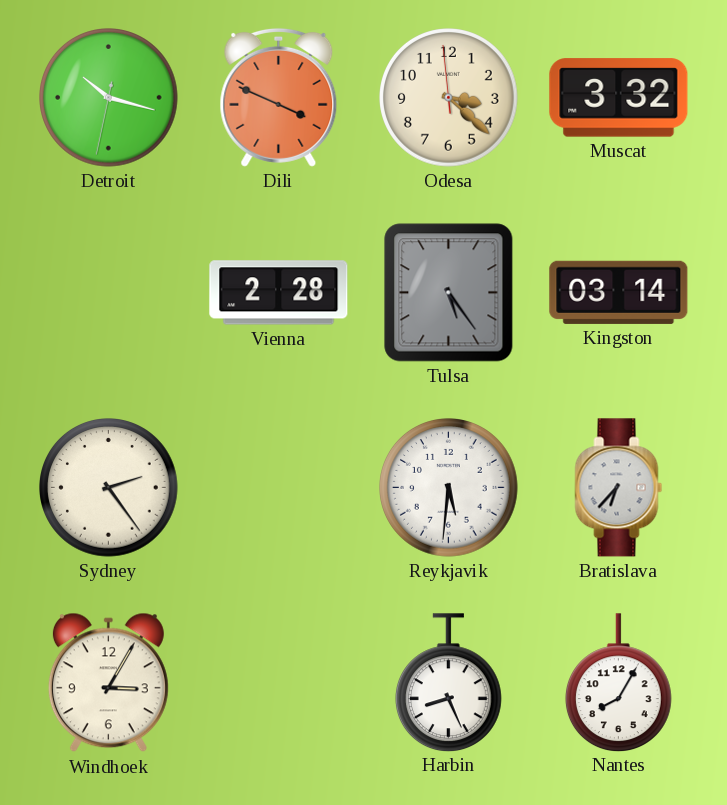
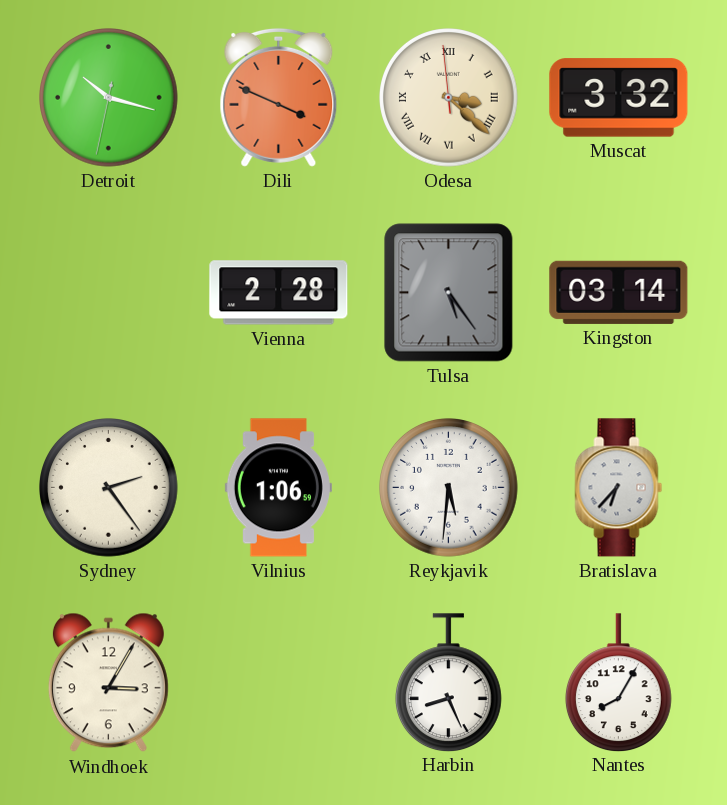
Odesa numerals: Arabic -> Roman (449, 98)
Vilnius: none -> 1:06 (278, 488)
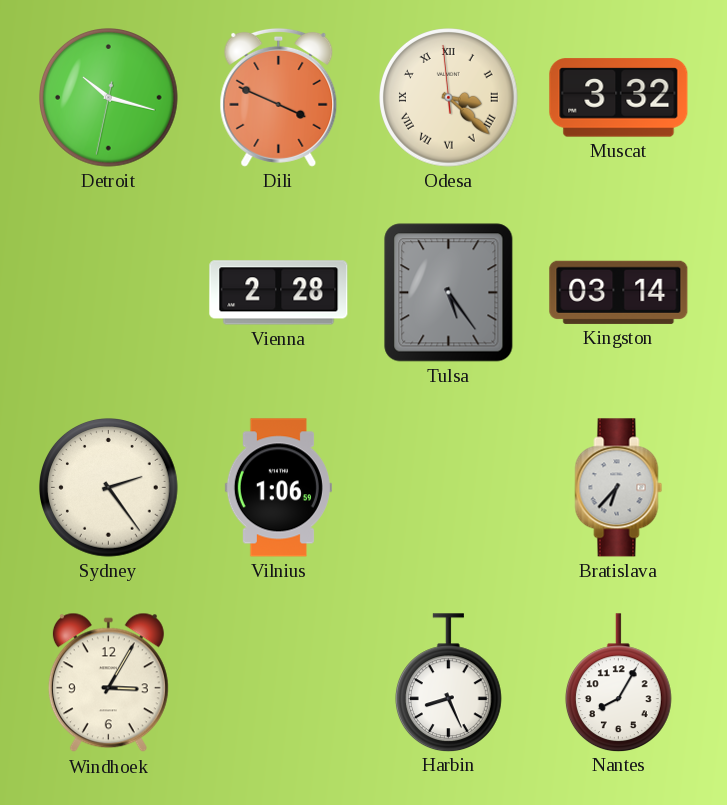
Reykjavik: 5:31 -> none (449, 488)
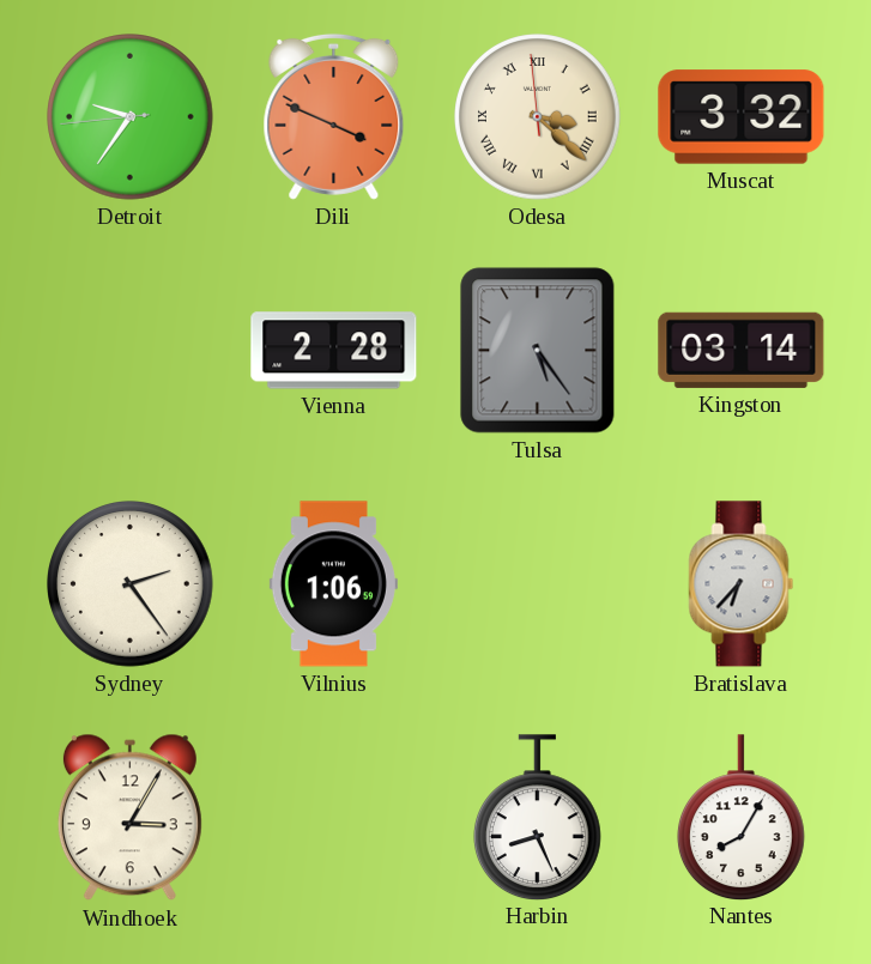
Detroit: 10:17 -> 9:35 (131, 117)
